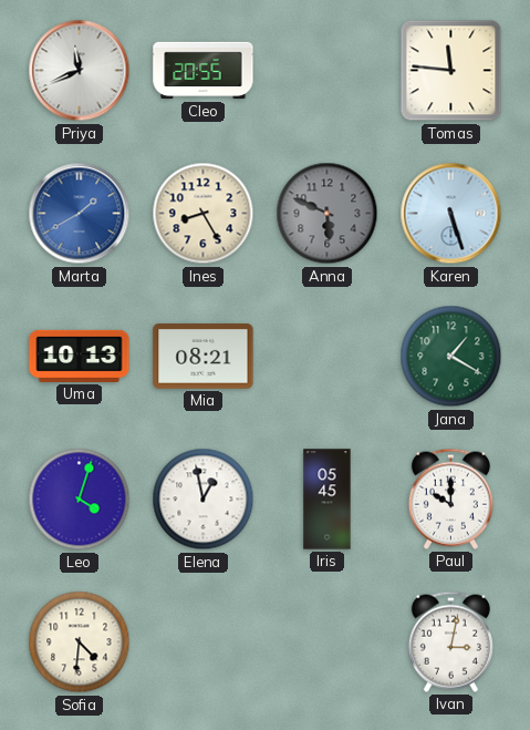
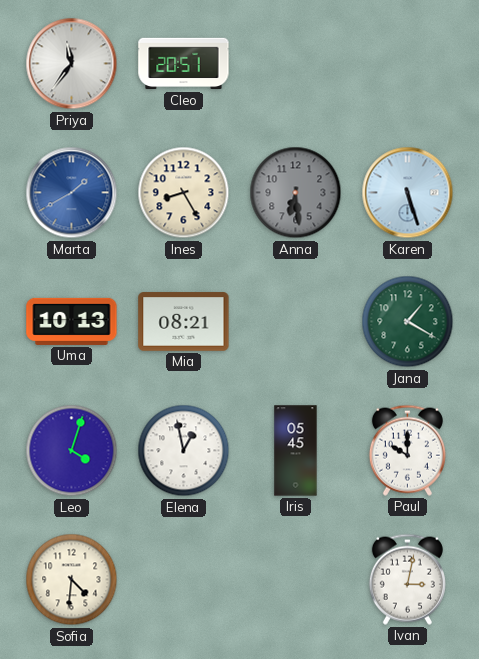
Priya: 11:41 -> 11:36 (72, 64)
Cleo: 20:55 -> 20:51 (184, 64)
Tomas: 11:46 -> none (451, 71)
Anna: 5:49 -> 6:29 (296, 193)
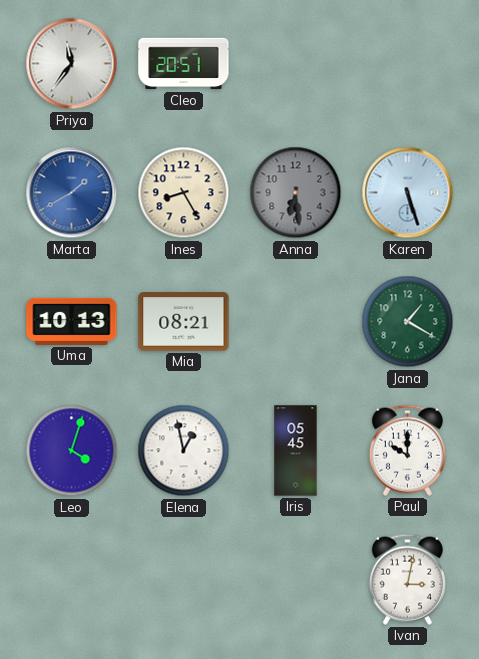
Sofia: 4:31 -> none (72, 580)
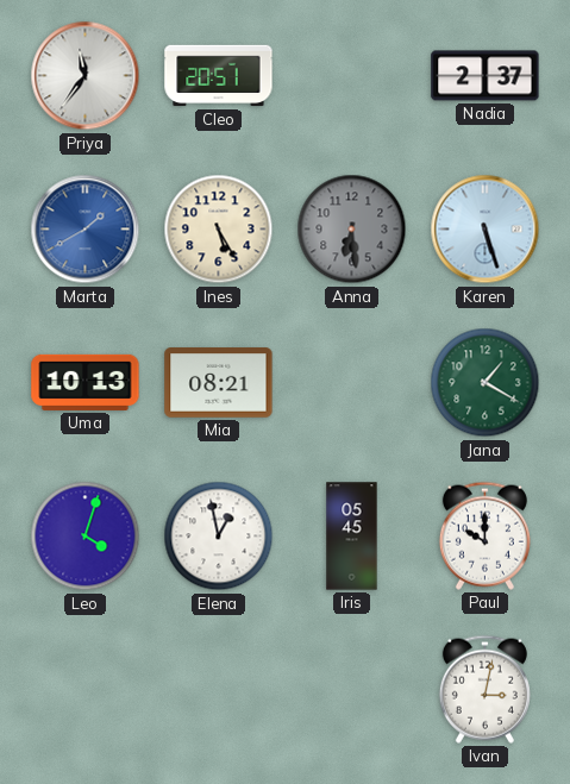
Nadia: none -> 2:37 (486, 76)
Ines: 8:25 -> 5:25 (219, 230)
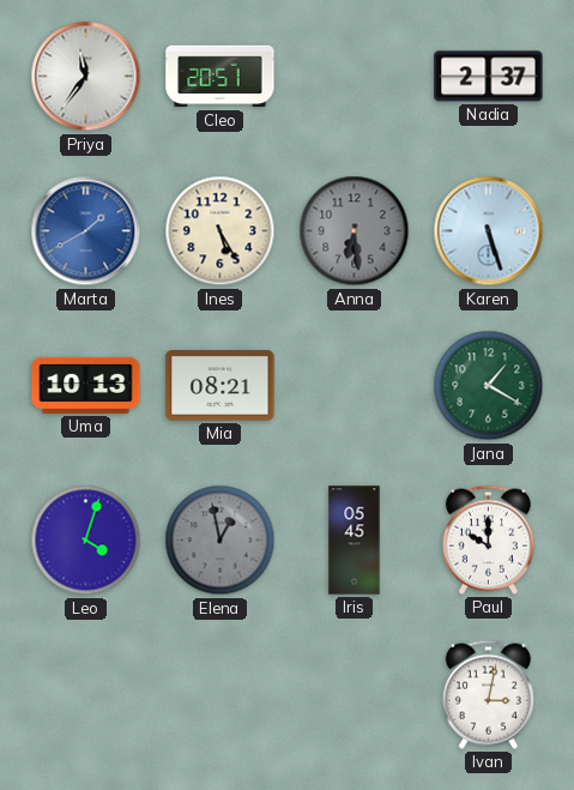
Elena dial: white -> grey (220, 541)
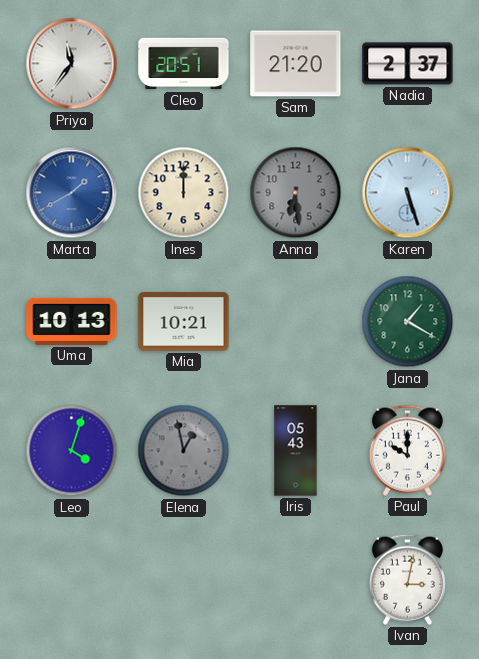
Sam: none -> 21:20 (296, 64)
Ines: 5:25 -> 12:00 (184, 193)
Mia: 08:21 -> 10:21 (184, 322)
Iris: 05:45 -> 05:43 (296, 451)
